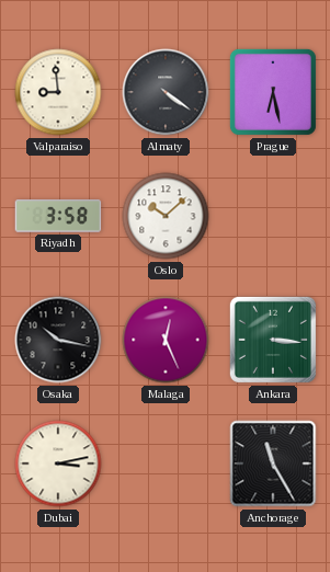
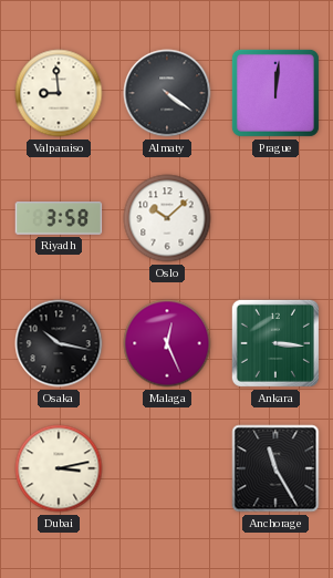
Prague: 6:28 -> 12:01 (275, 93)
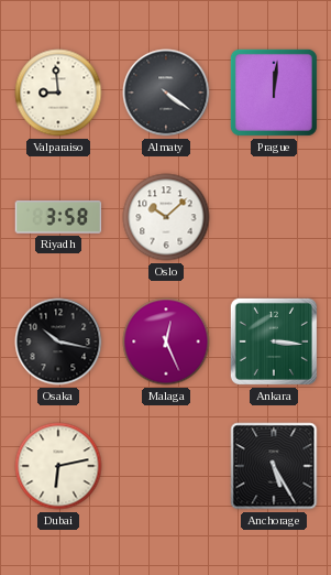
Dubai: 3:13 -> 6:13 (58, 466)
Anchorage: 11:25 -> 5:25 (274, 466)
